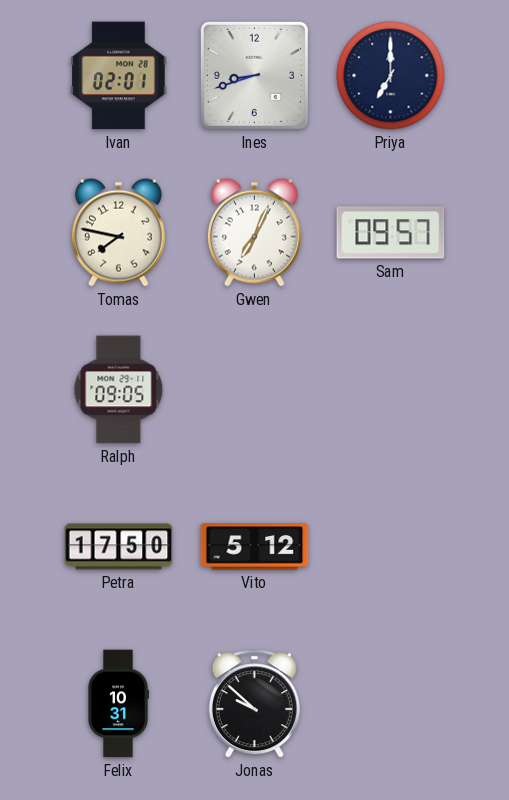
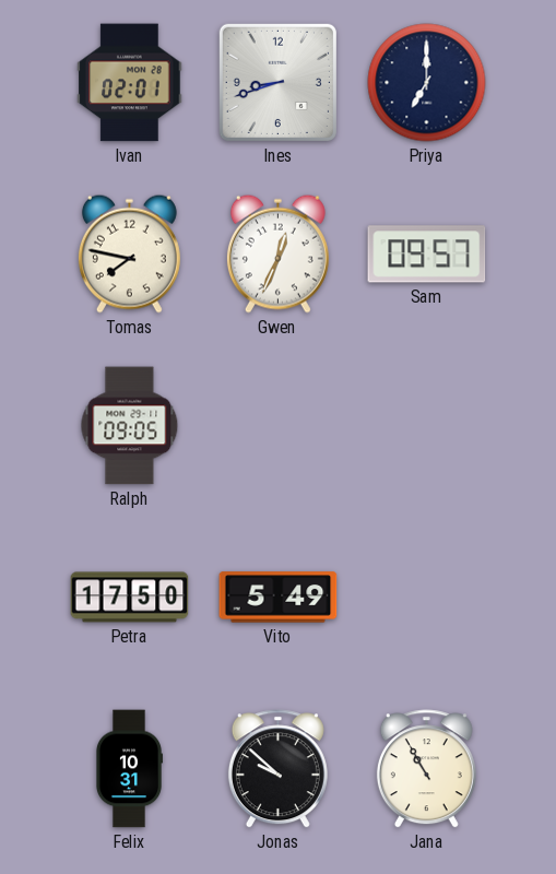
Gwen: 7:04 -> 12:34 (277, 253)
Vito: 5:12 -> 5:49 (279, 598)
Jana: none -> 10:55 (426, 769)
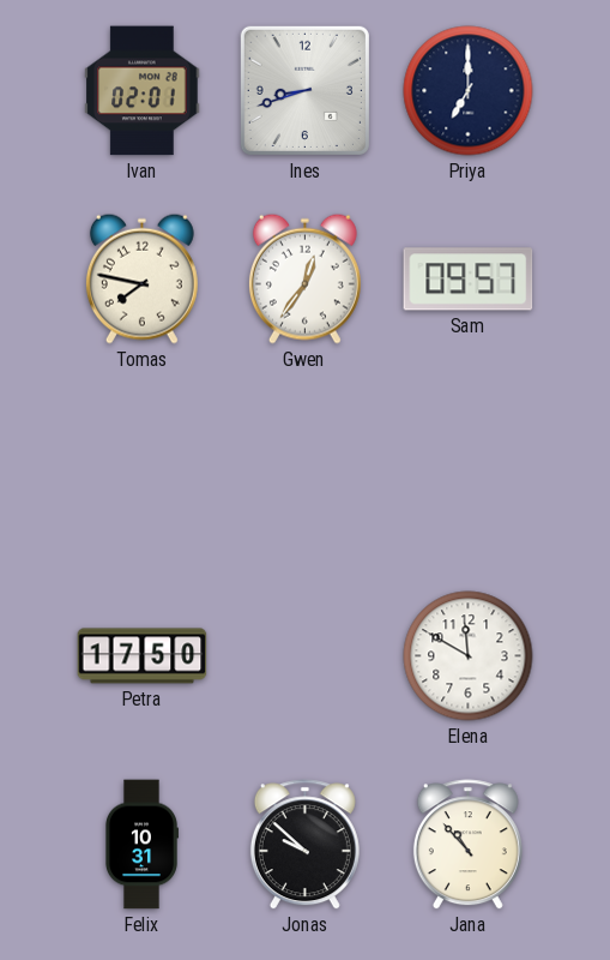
Gwen: 12:34 -> 12:36 (304, 278)
Ralph: 09:05 -> none (130, 426)
Vito: 5:49 -> none (279, 598)
Elena: none -> 11:50 (469, 656)
Jana: 10:55 -> 10:53 (467, 845)
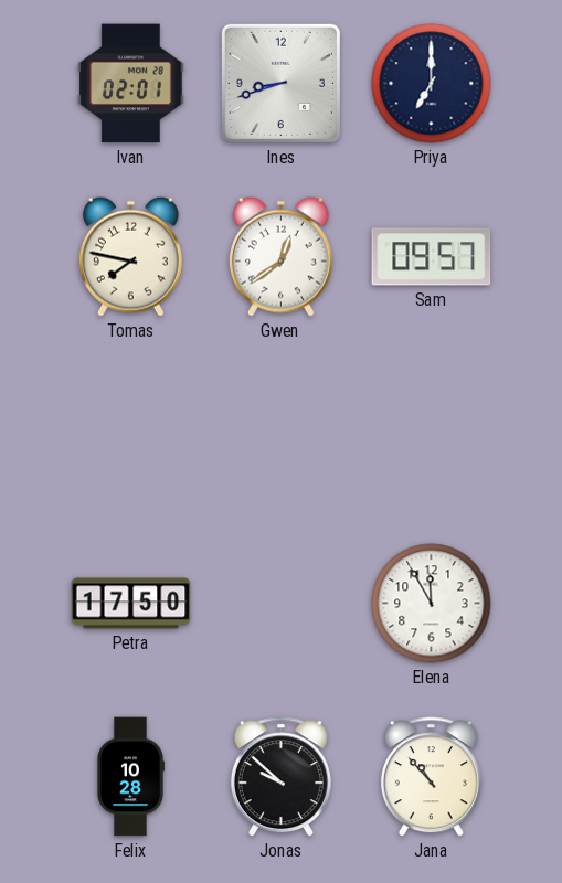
Gwen: 12:36 -> 12:39 (280, 256)
Elena: 11:50 -> 11:55 (432, 604)
Felix: 10:31 -> 10:28 (129, 777)
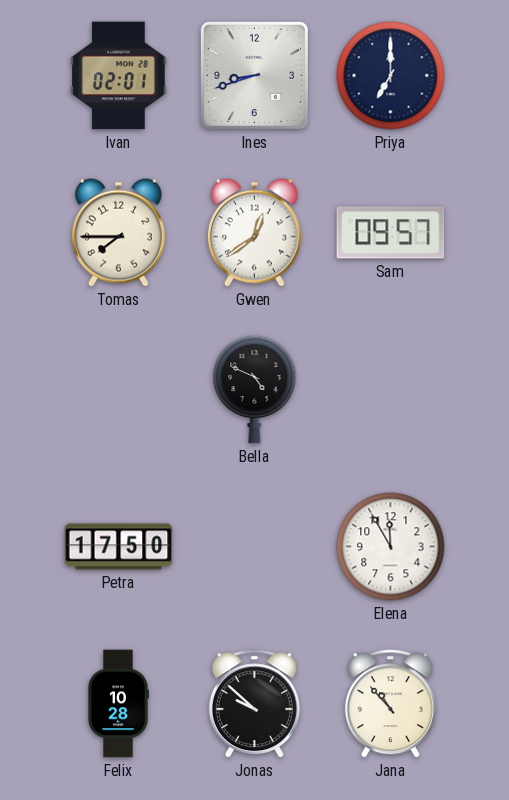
Tomas: 7:47 -> 7:45 (118, 232)
Bella: none -> 4:49 (255, 389)
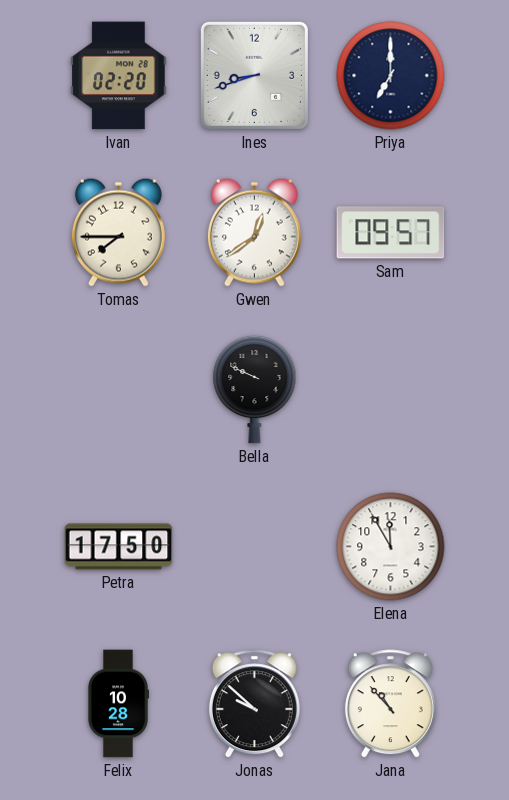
Ivan: 02:01 -> 02:20 (119, 76)
Bella: 4:49 -> 9:49 (255, 389)
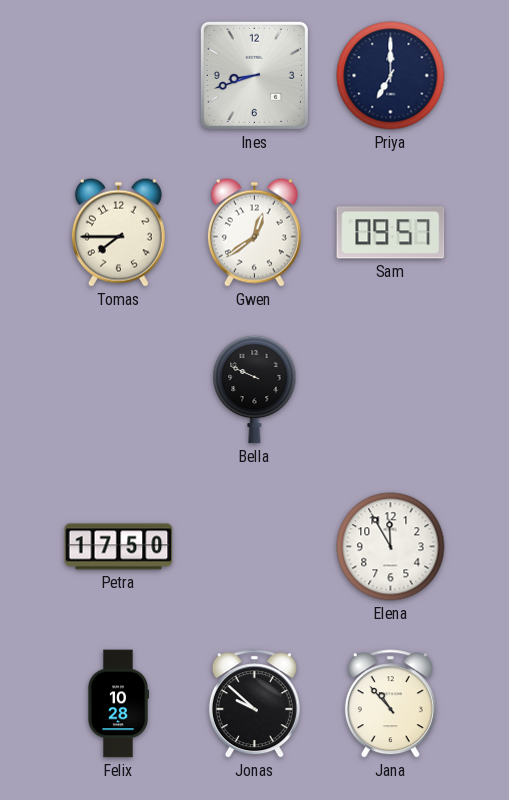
Ivan: 02:20 -> none (119, 76)
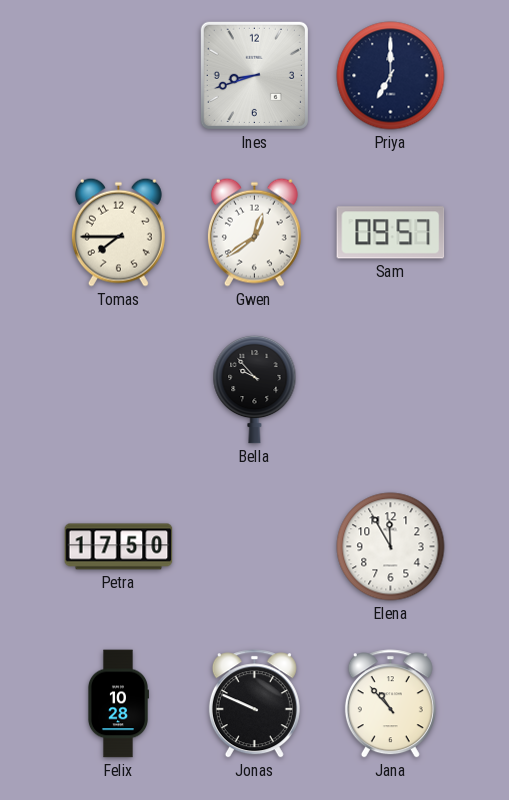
Bella: 9:49 -> 9:53 (255, 389)
Jonas: 9:52 -> 9:49 (254, 704)
